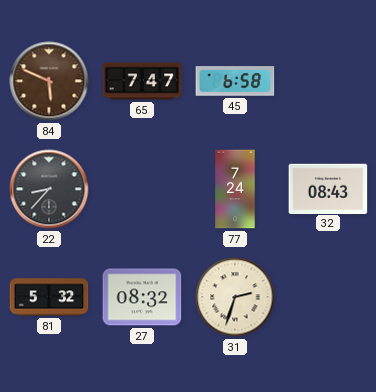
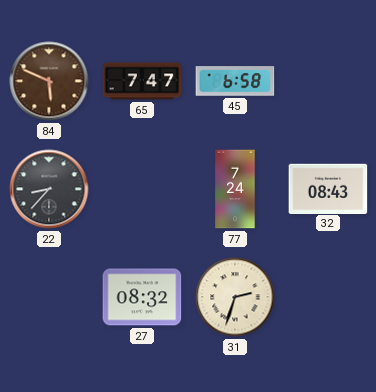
81: 5:32 -> none (49, 297)
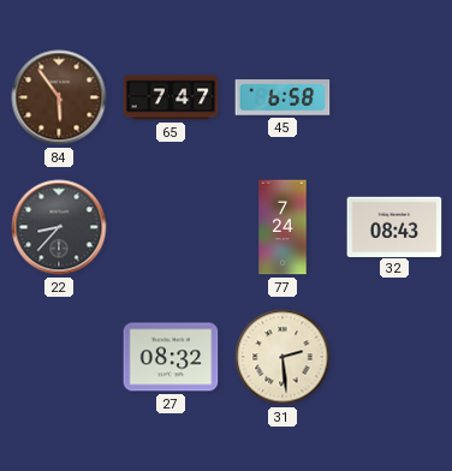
84: 5:49 -> 5:54 (59, 97)
31: 2:33 -> 2:29 (282, 357)
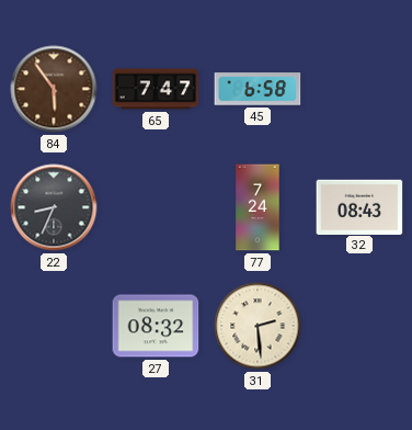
22: 8:37 -> 8:34 (54, 207)
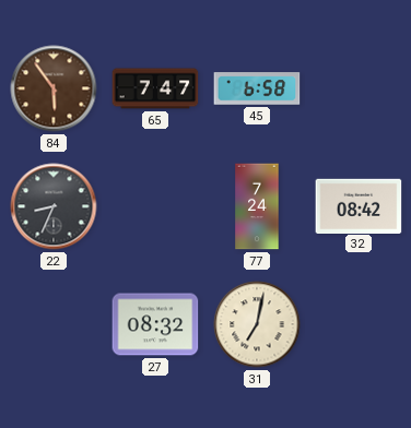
32: 08:43 -> 08:42 (359, 205)
31: 2:29 -> 7:02 (257, 324)
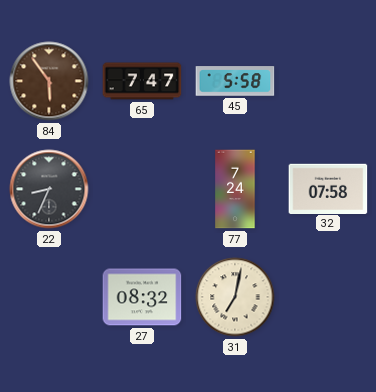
45: 6:58 -> 5:58 (235, 81)
32: 08:42 -> 07:58 (328, 188)
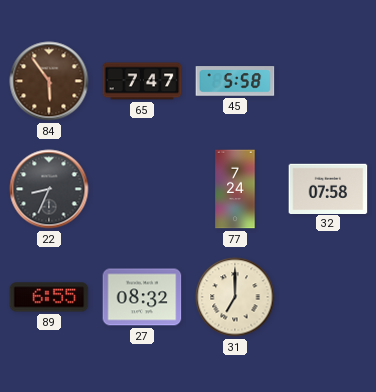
89: none -> 6:55 (49, 297)
31: 7:02 -> 7:00 (235, 297)
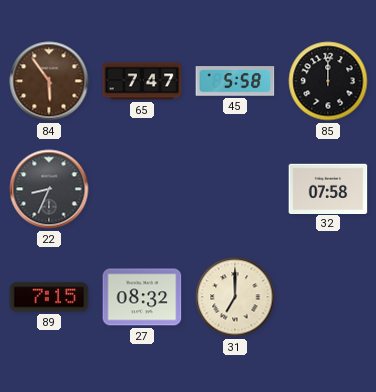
85: none -> 12:00 (328, 81)
77: 7:24 -> none (235, 189)
89: 6:55 -> 7:15 (49, 297)
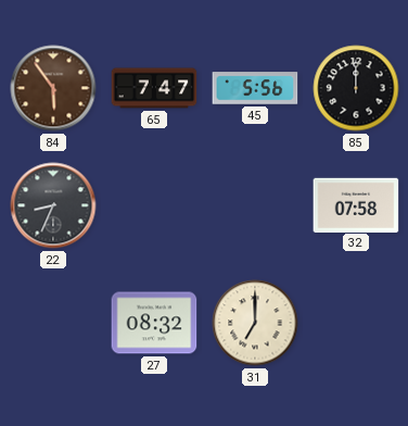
45: 5:58 -> 5:56 (255, 88)
89: 7:15 -> none (49, 297)
